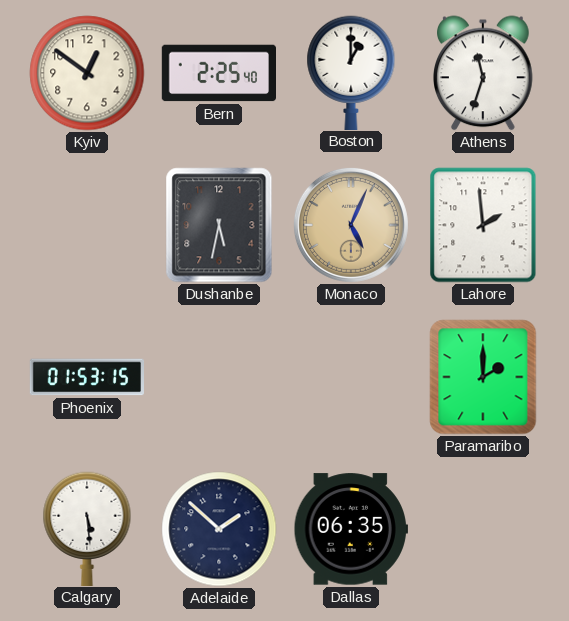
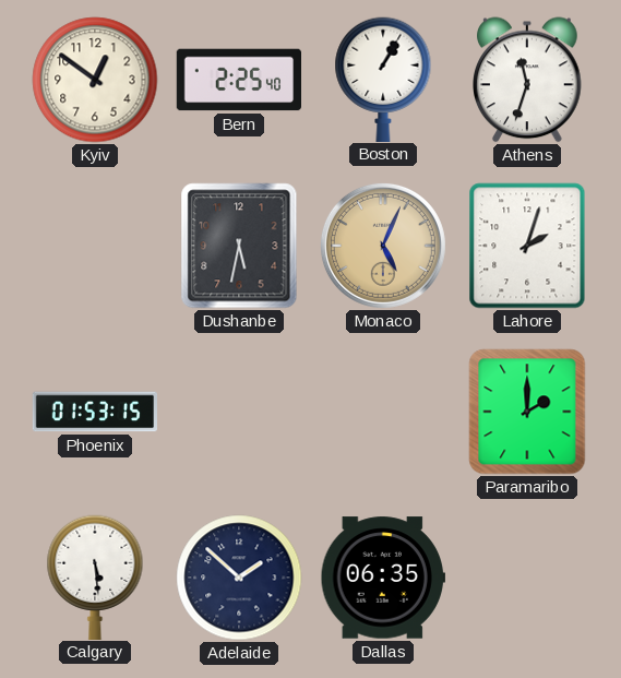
Boston: 1:00 -> 1:05 (383, 79)
Lahore: 1:59 -> 2:03 (527, 246)
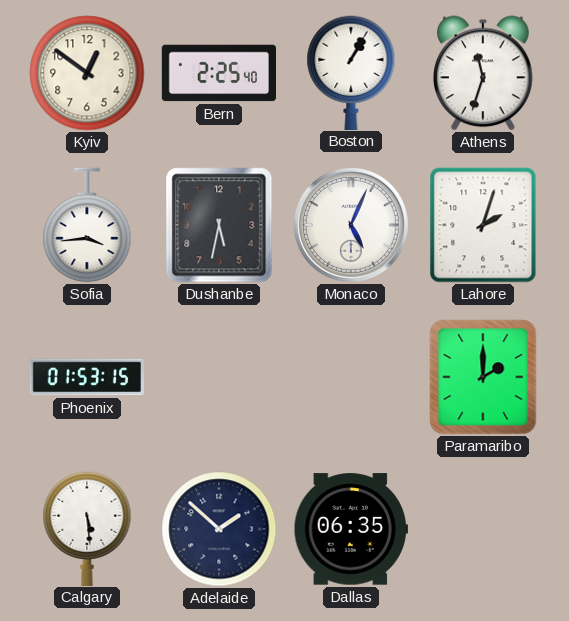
Sofia: none -> 3:44 (87, 225)
Monaco dial: champagne -> white (351, 225)
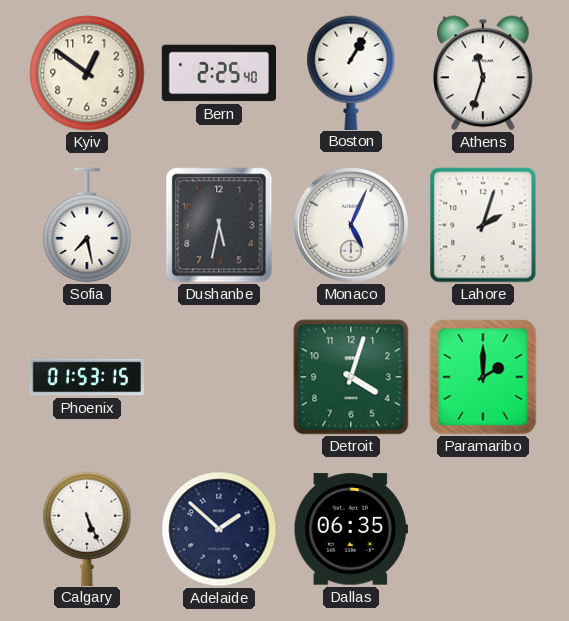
Sofia: 3:44 -> 7:28 (87, 225)
Detroit: none -> 4:03 (351, 377)
Calgary: 5:29 -> 5:26 (87, 528)
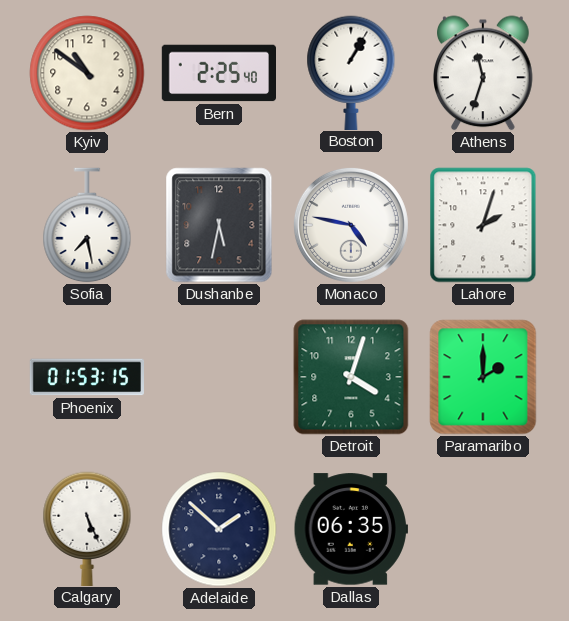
Kyiv: 12:51 -> 10:51 (87, 73)
Monaco: 5:04 -> 4:47 (351, 225)
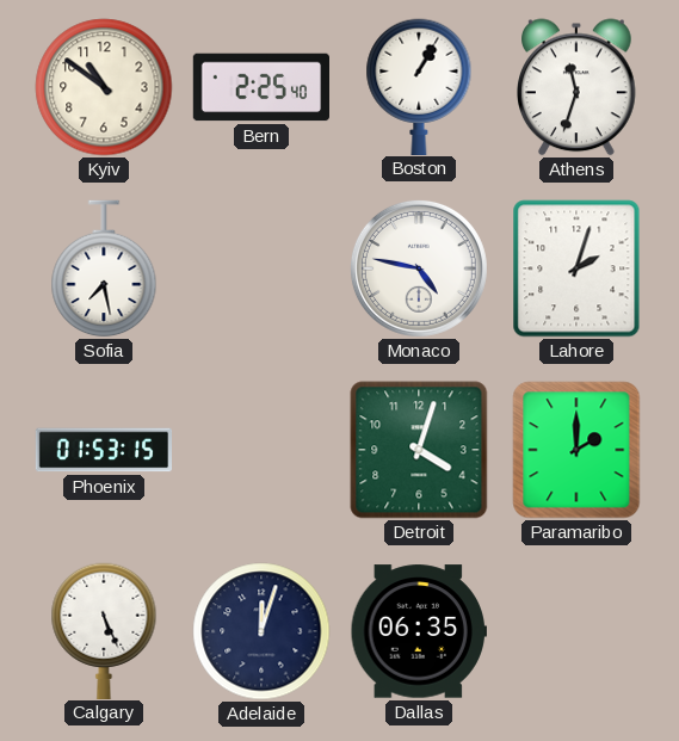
Dushanbe: 5:32 -> none (219, 225)
Adelaide: 1:52 -> 12:03 (261, 631)
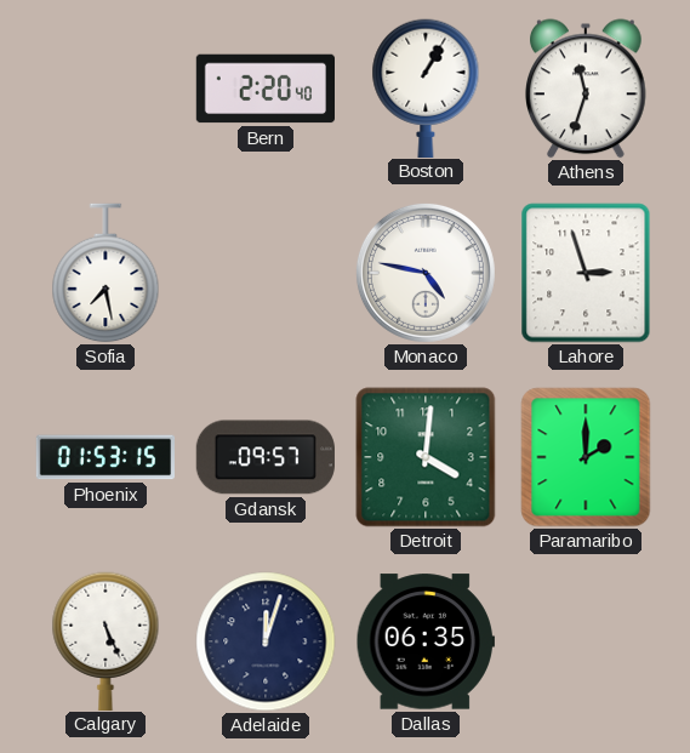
Kyiv: 10:51 -> none (104, 87)
Bern: 2:25 -> 2:20 (264, 89)
Lahore: 2:03 -> 2:57 (586, 273)
Gdansk: none -> 09:57 (266, 457)
Detroit: 4:03 -> 4:01 (426, 457)
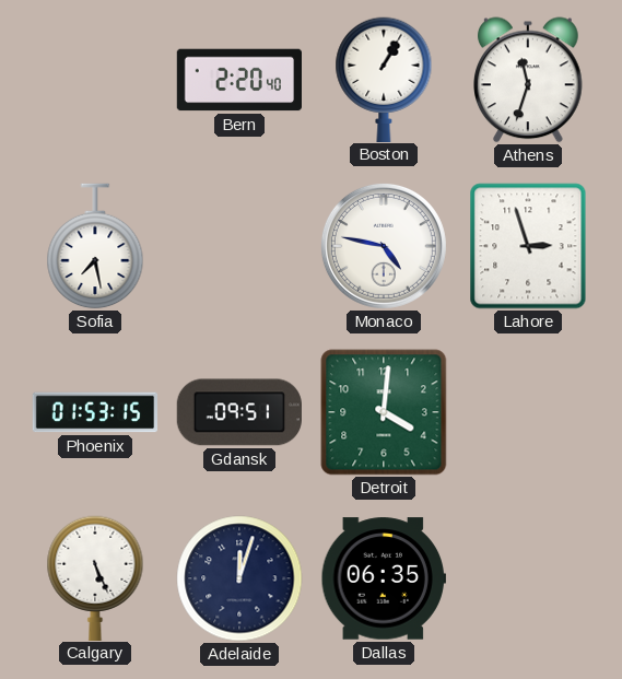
Gdansk: 09:57 -> 09:51 (239, 412)
Paramaribo: 2:00 -> none (586, 457)
